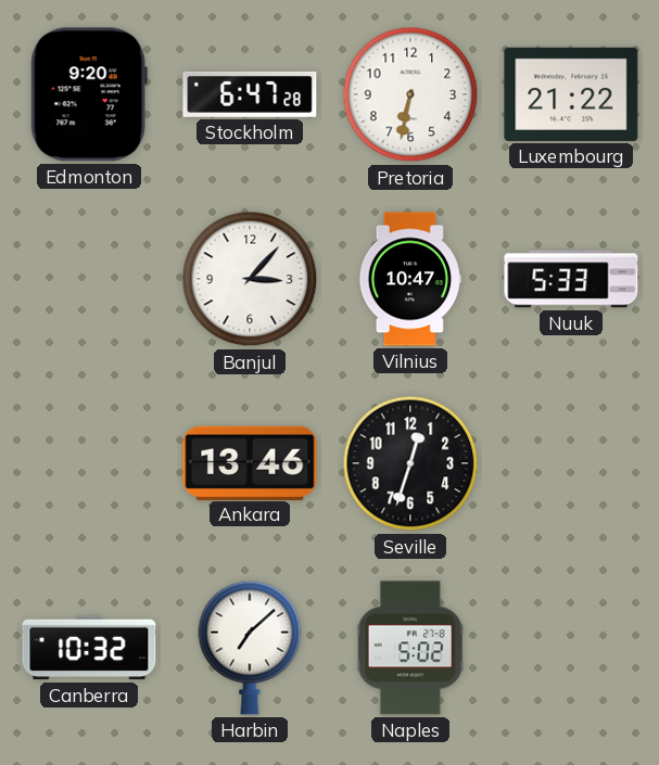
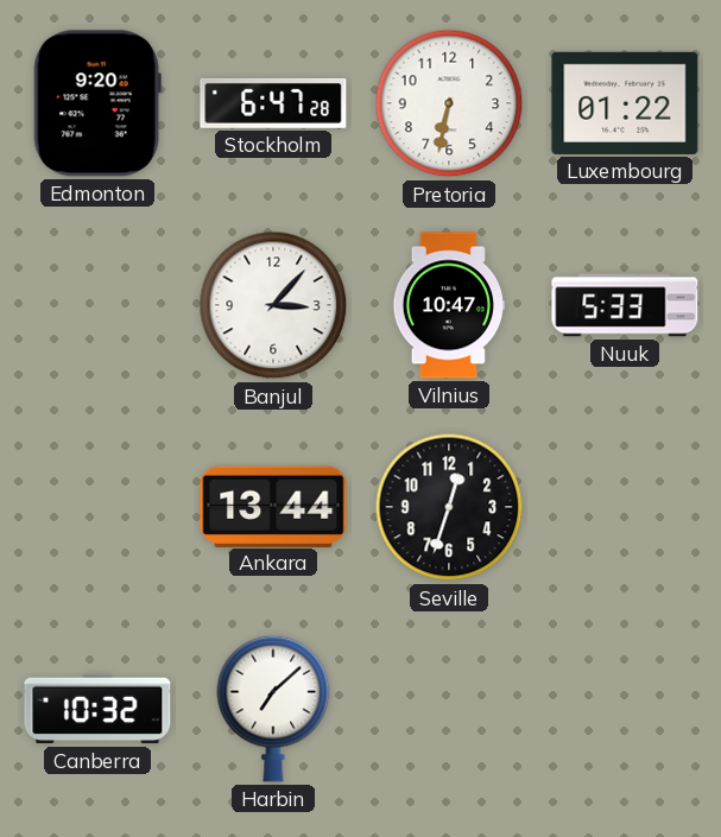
Luxembourg: 21:22 -> 01:22 (625, 103)
Ankara: 13:46 -> 13:44 (273, 506)
Naples: 5:02 -> none (410, 648)
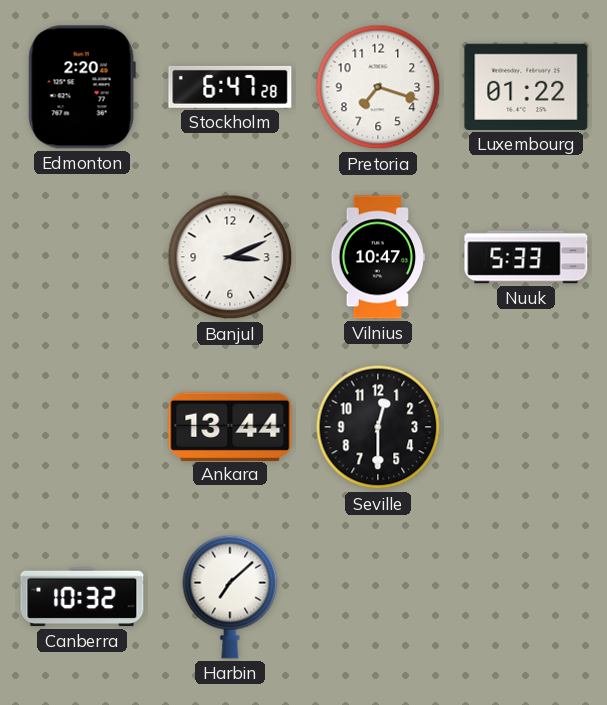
Edmonton: 9:20 -> 2:20 (82, 87)
Pretoria: 6:32 -> 7:18 (378, 87)
Banjul: 3:07 -> 3:11 (230, 257)
Seville: 12:33 -> 12:30 (378, 427)
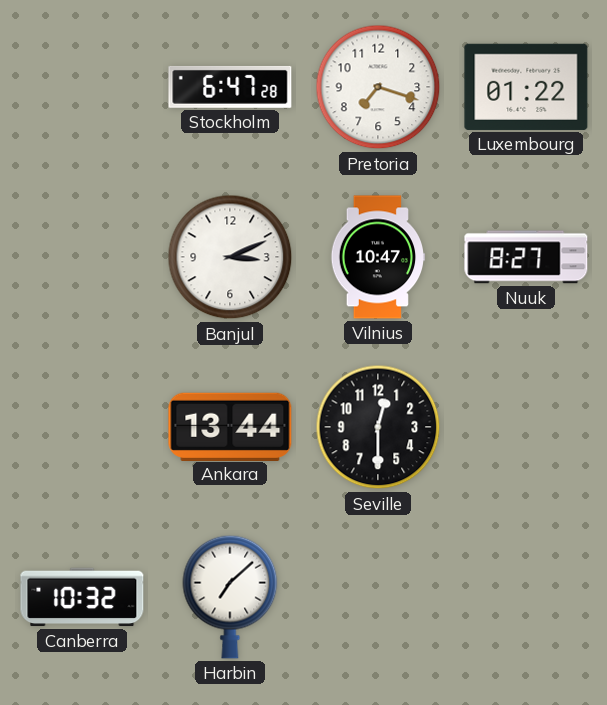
Edmonton: 2:20 -> none (82, 87)
Nuuk: 5:33 -> 8:27 (526, 257)
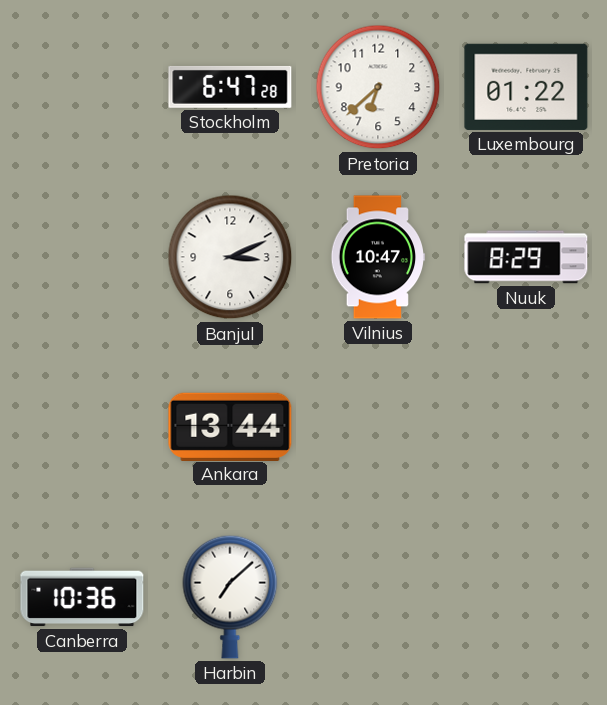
Pretoria: 7:18 -> 6:38 (378, 87)
Nuuk: 8:27 -> 8:29 (526, 257)
Seville: 12:30 -> none (378, 427)
Canberra: 10:32 -> 10:36 (82, 597)
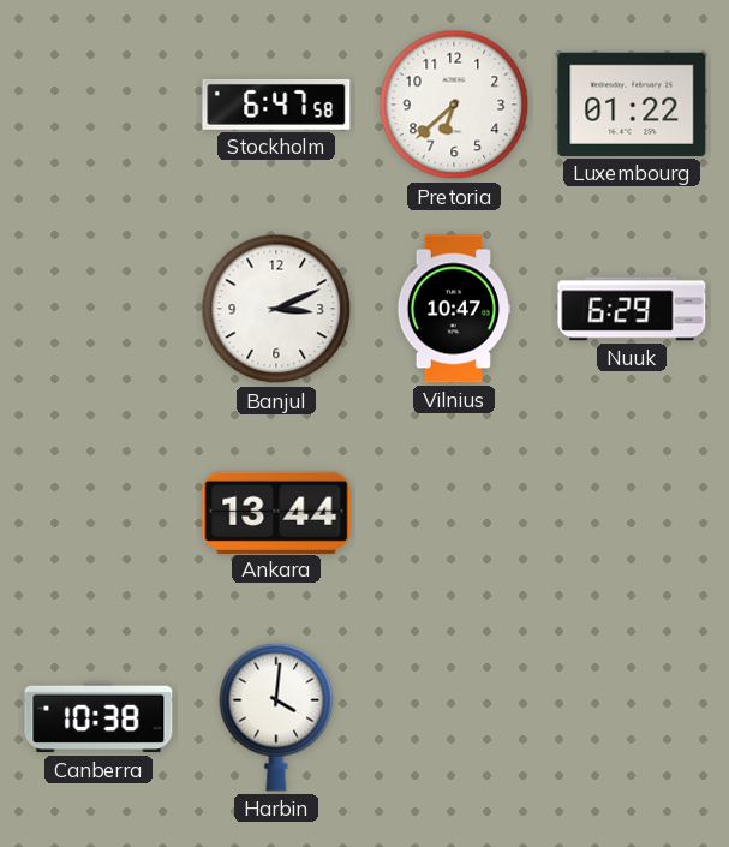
Stockholm: 6:47:28 -> 6:47:58 (276, 105)
Nuuk: 8:29 -> 6:29 (632, 309)
Canberra: 10:36 -> 10:38 (98, 717)
Harbin: 7:08 -> 4:01 (276, 717)
